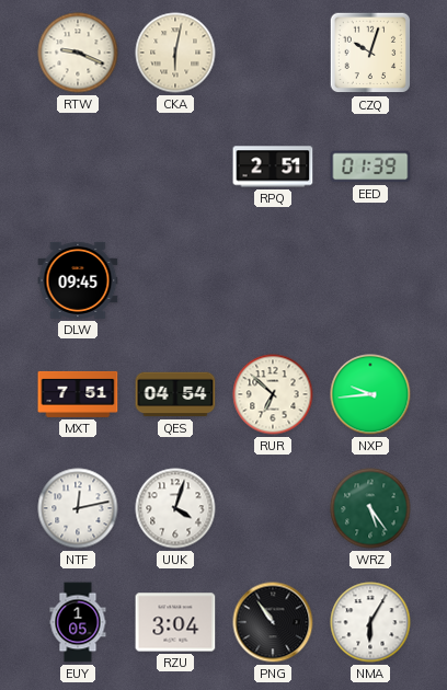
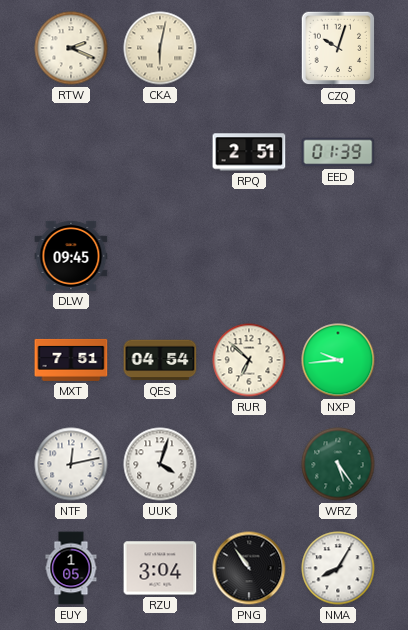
RTW: 9:19 -> 2:19 (71, 48)
NMA: 6:05 -> 8:05 (338, 568)
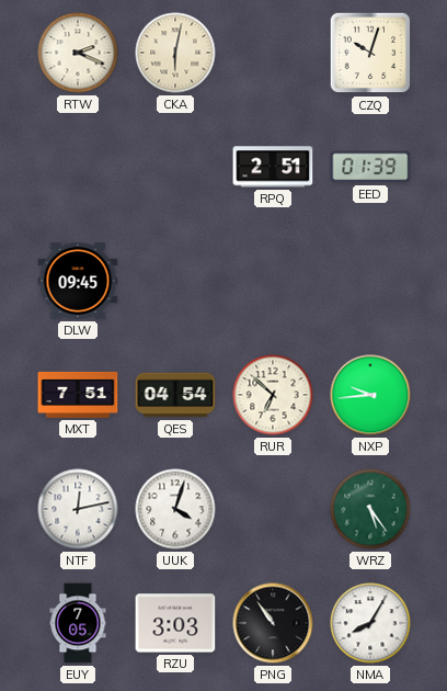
EUY: 1:05 -> 7:05 (78, 623)
RZU: 3:04 -> 3:03 (175, 623)
